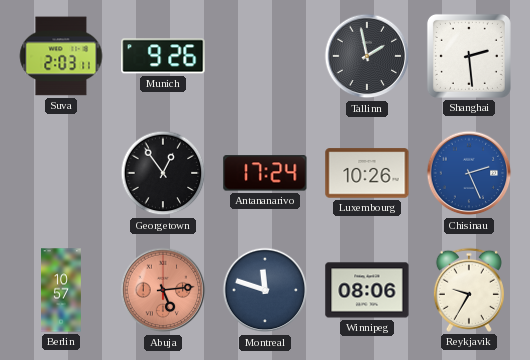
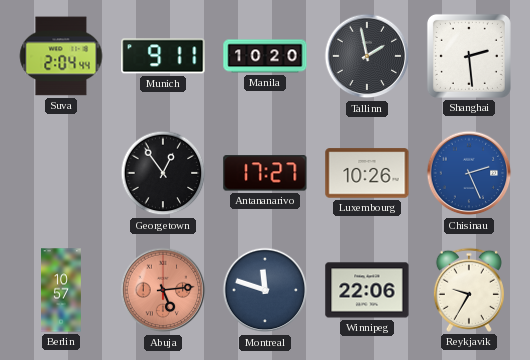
Suva: 2:03 -> 2:04 (61, 56)
Munich: 9:26 -> 9:11 (163, 56)
Manila: none -> 10:20 (265, 56)
Antananarivo: 17:24 -> 17:27 (265, 173)
Winnipeg: 08:06 -> 22:06 (367, 290)
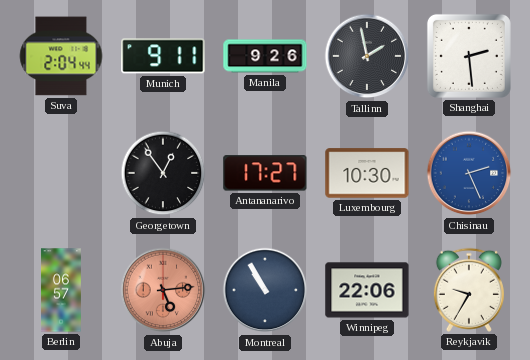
Manila: 10:20 -> 9:26 (265, 56)
Luxembourg: 10:26 -> 10:30 (367, 173)
Berlin: 10:57 -> 06:57 (61, 290)
Montreal: 11:48 -> 10:55 (265, 290)
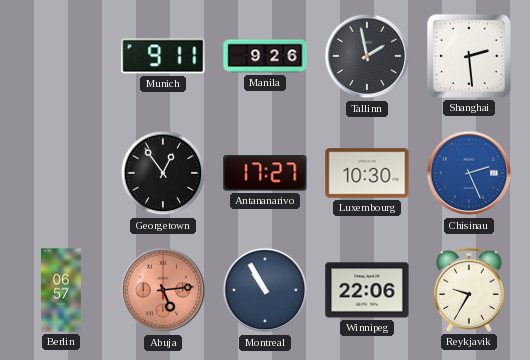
Suva: 2:04 -> none (61, 56)
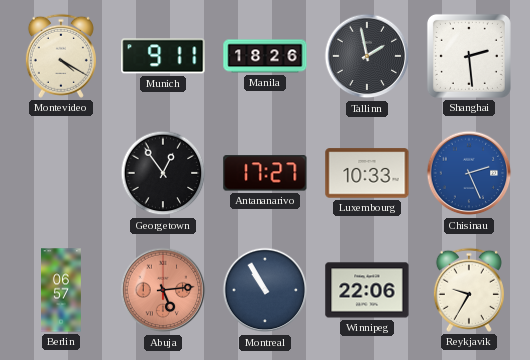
Montevideo: none -> 4:20 (61, 56)
Manila: 9:26 -> 18:26 (265, 56)
Luxembourg: 10:30 -> 10:33 (367, 173)
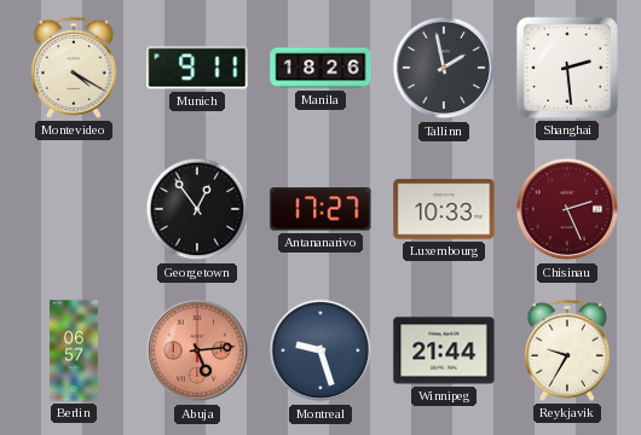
Chisinau dial: blue -> burgundy (567, 209)
Montreal: 10:55 -> 9:27 (320, 350)
Winnipeg: 22:06 -> 21:44 (444, 350)
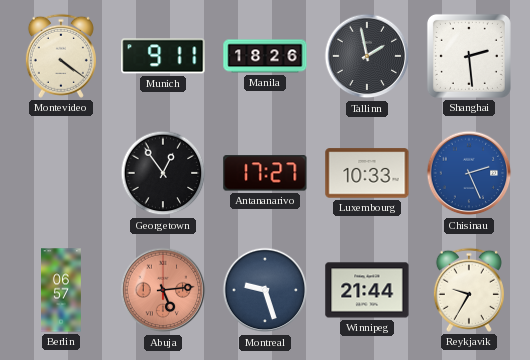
Montevideo: 4:20 -> 4:21 (61, 56)
Chisinau dial: burgundy -> blue (469, 173)
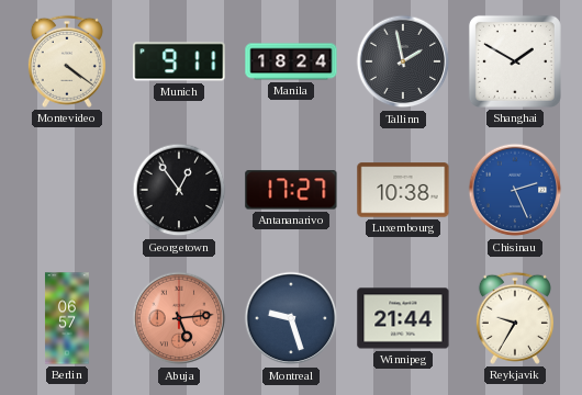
Manila: 18:26 -> 18:24 (291, 61)
Shanghai: 2:29 -> 1:50 (515, 61)
Luxembourg: 10:33 -> 10:38 (403, 190)
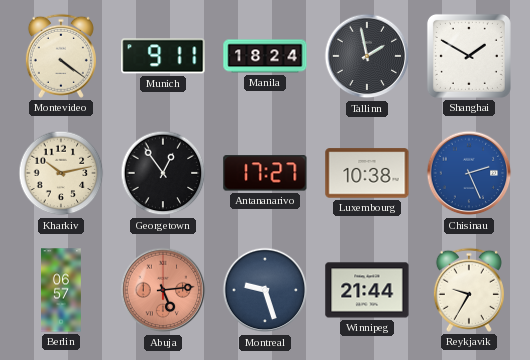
Kharkiv: none -> 10:13 (61, 173)
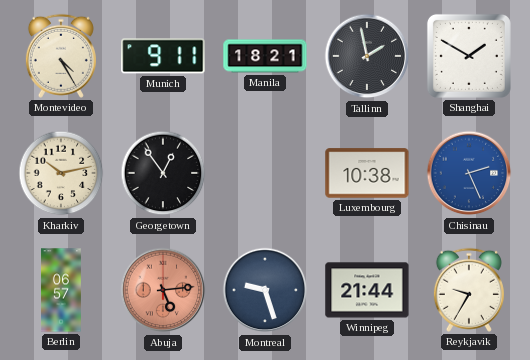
Montevideo: 4:21 -> 4:25 (61, 56)
Manila: 18:24 -> 18:21 (265, 56)
Antananarivo: 17:27 -> none (265, 173)
